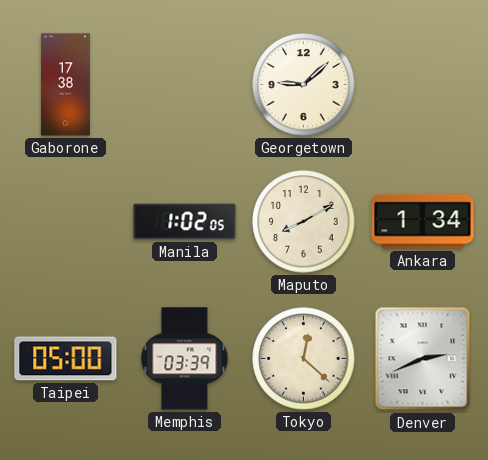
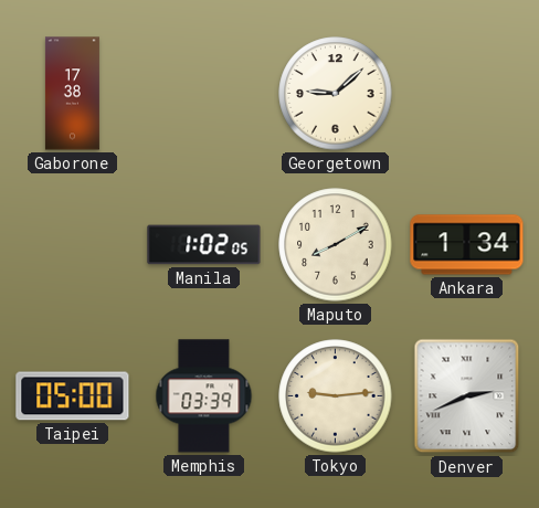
Tokyo: 12:22 -> 9:14 (336, 396)
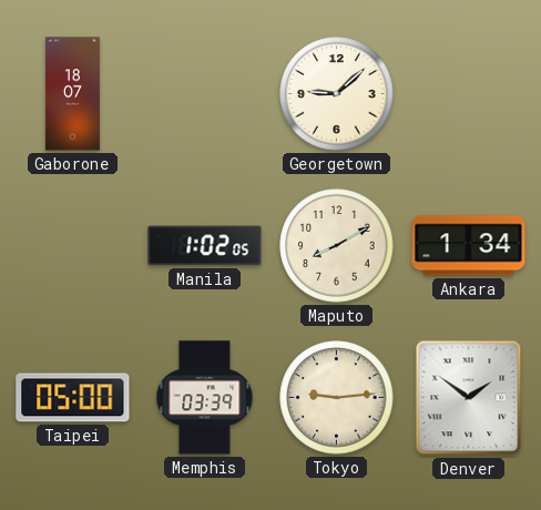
Gaborone: 17:38 -> 18:07 (72, 94)
Denver: 2:41 -> 1:51 (469, 398)
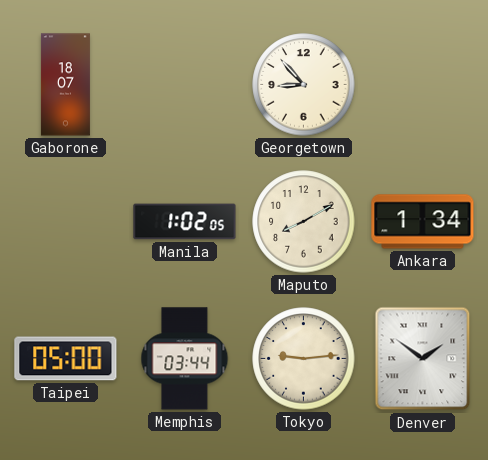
Georgetown: 9:08 -> 8:53 (304, 85)
Memphis: 03:39 -> 03:44 (185, 359)
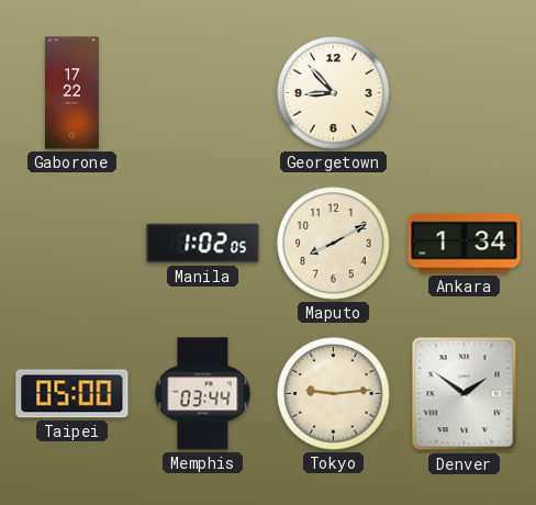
Gaborone: 18:07 -> 17:22 (71, 93)
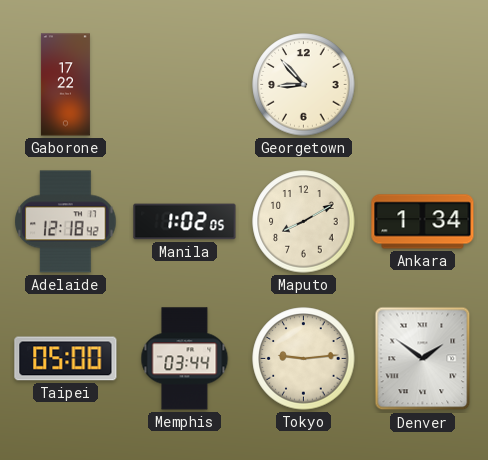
Adelaide: none -> 12:18 (66, 222)
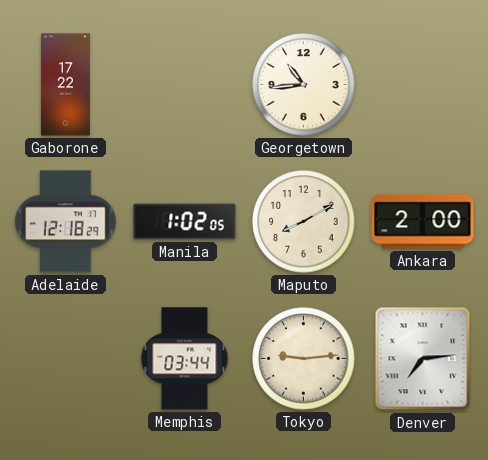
Georgetown: 8:53 -> 10:44 (304, 85)
Adelaide: 12:18:42 -> 12:18:29 (66, 222)
Ankara: 1:34 -> 2:00 (423, 222)
Taipei: 05:00 -> none (66, 359)
Denver: 1:51 -> 7:14 (423, 359)
